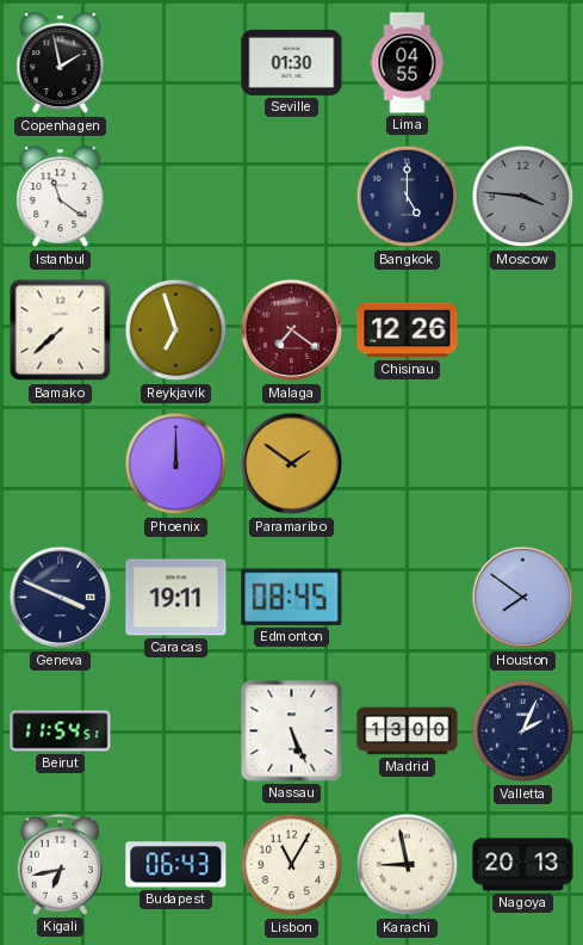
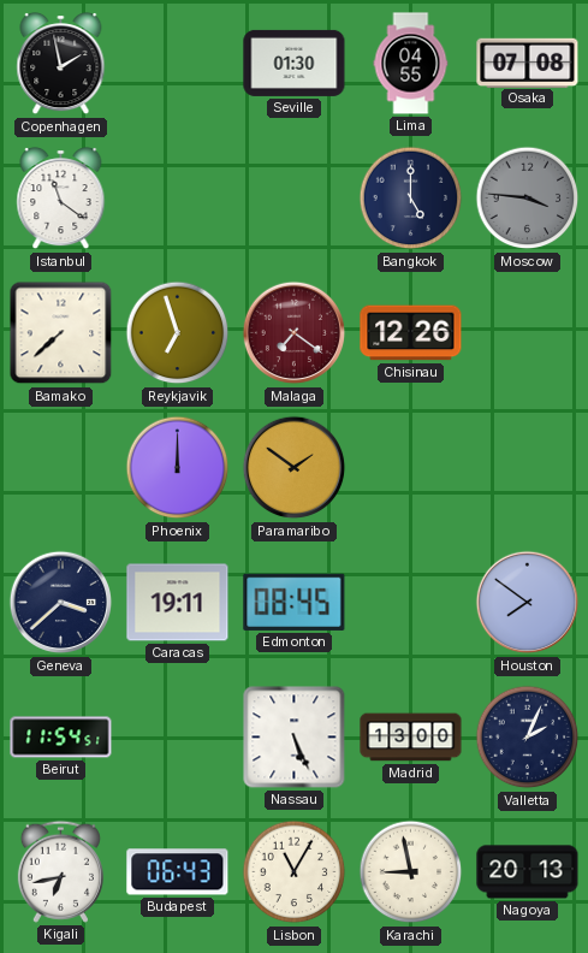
Osaka: none -> 07:08 (528, 63)
Geneva: 3:49 -> 3:38 (61, 603)
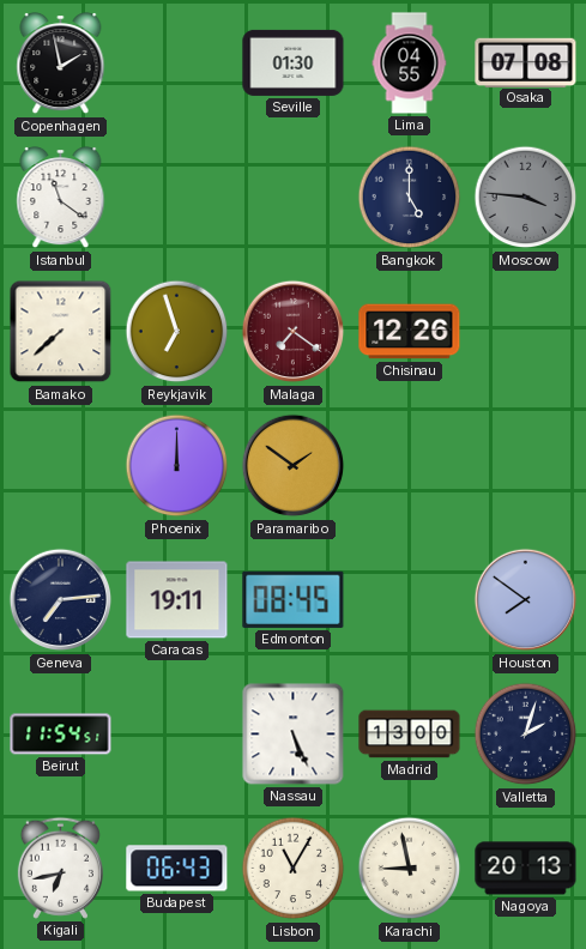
Geneva: 3:38 -> 7:14 (61, 600)
Valletta: 2:04 -> 2:03 (526, 735)
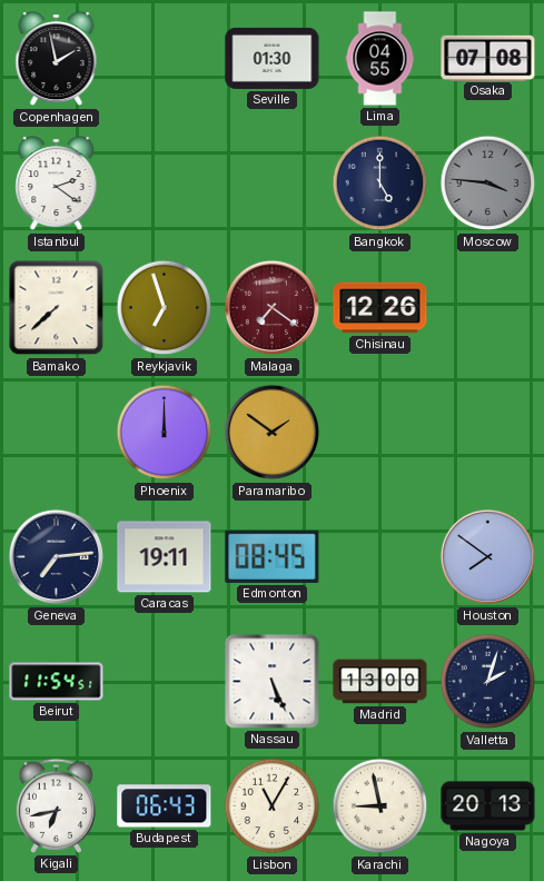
Istanbul: 11:21 -> 2:21 (57, 185)
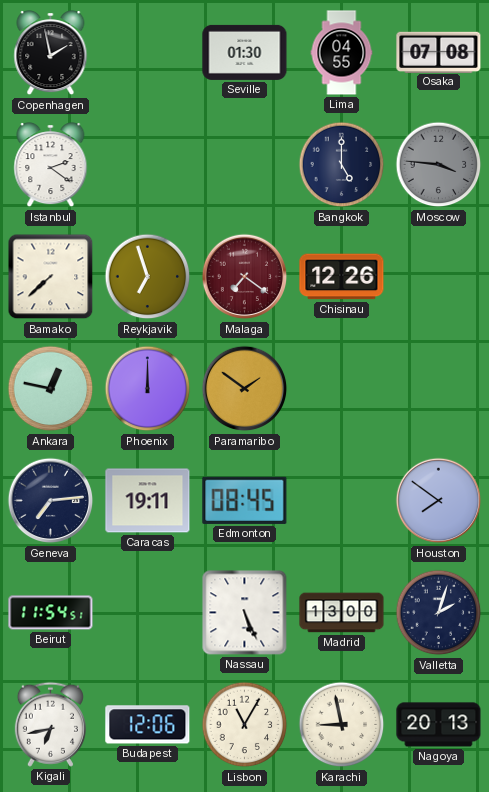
Ankara: none -> 12:47 (51, 389)
Budapest: 06:43 -> 12:06 (148, 725)
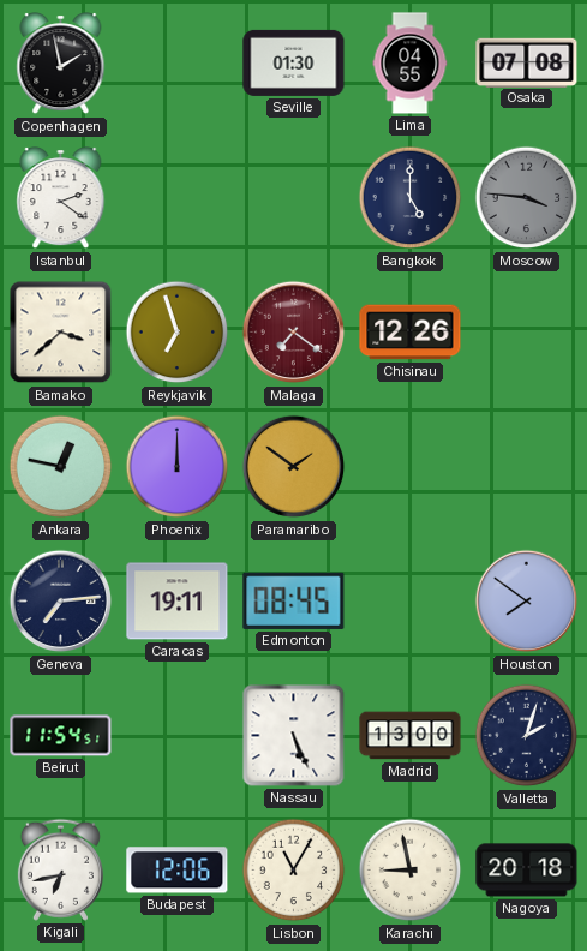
Bamako: 7:38 -> 3:38 (61, 333)
Nagoya: 20:13 -> 20:18 (527, 871)
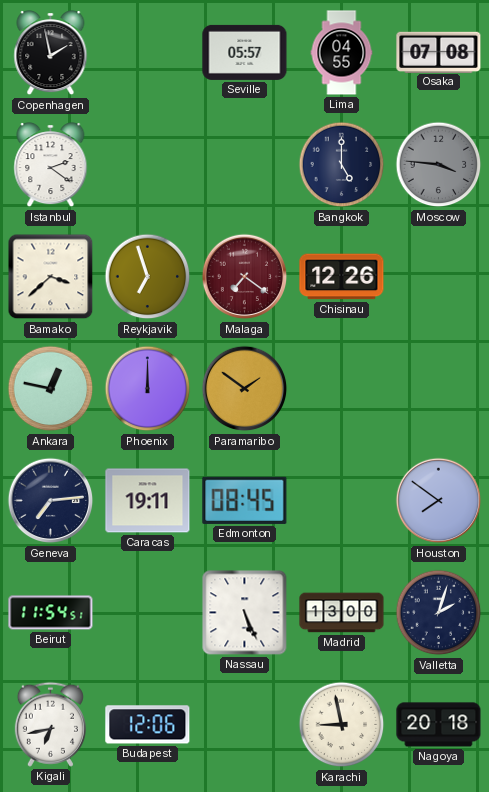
Seville: 01:30 -> 05:57 (245, 52)
Lisbon: 11:05 -> none (294, 871)
